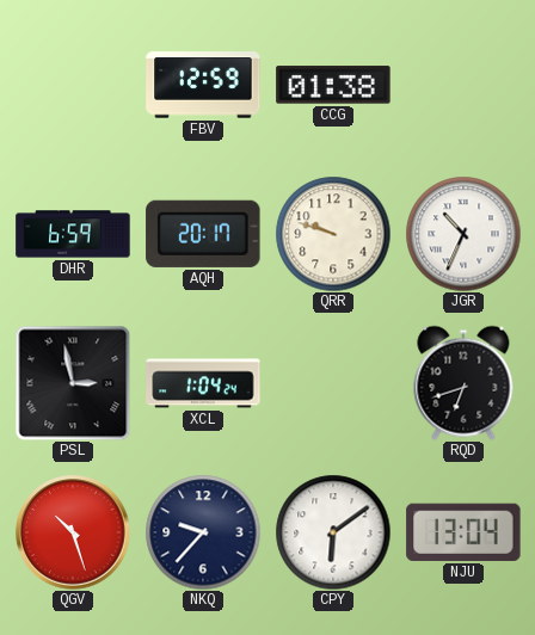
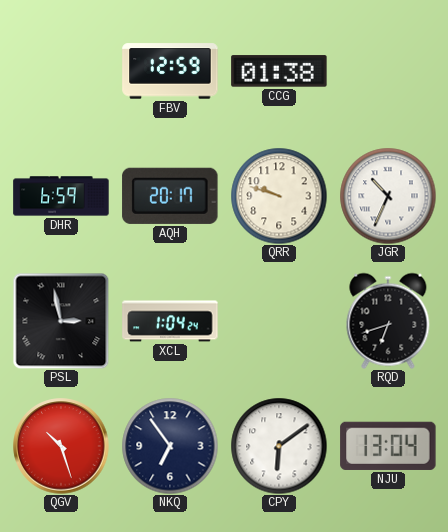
NKQ: 9:37 -> 6:54 (170, 446)
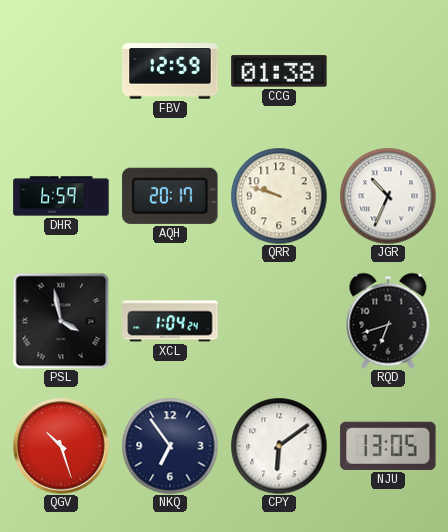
PSL: 2:58 -> 3:58 (61, 321)
NJU: 13:04 -> 13:05 (388, 446)
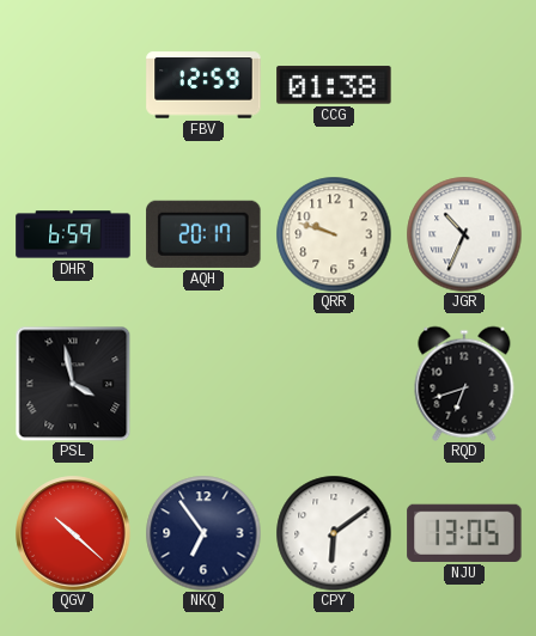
XCL: 1:04 -> none (170, 321)
QGV: 10:27 -> 10:22 (73, 533)
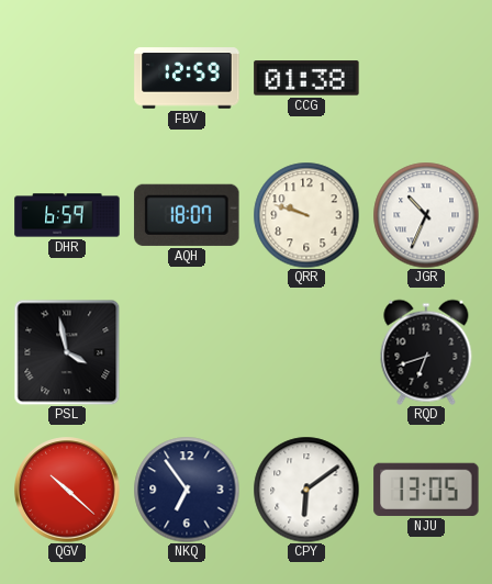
AQH: 20:17 -> 18:07 (187, 215)
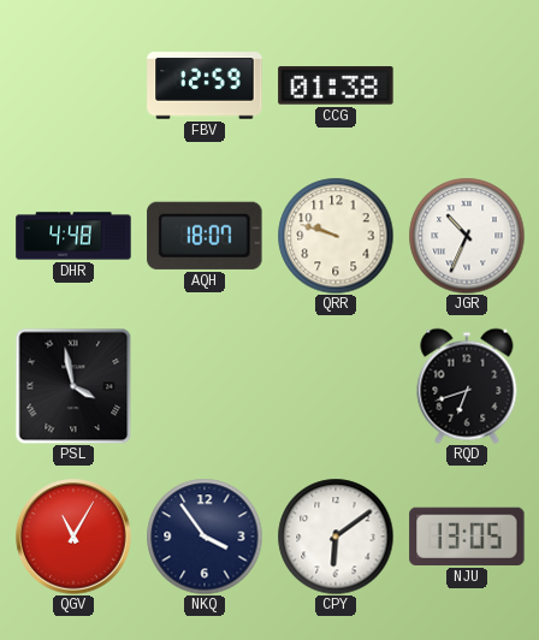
DHR: 6:59 -> 4:48 (73, 236)
QGV: 10:22 -> 11:05 (73, 537)
NKQ: 6:54 -> 3:54 (205, 537)
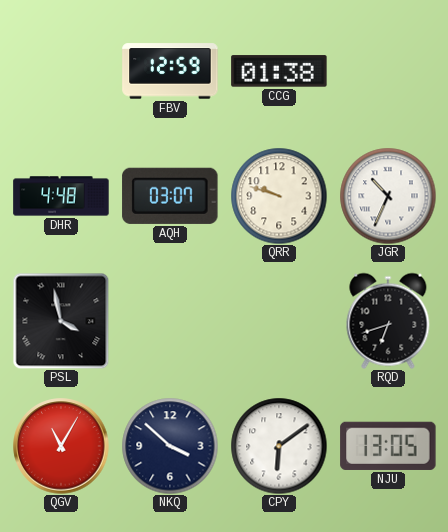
AQH: 18:07 -> 03:07 (170, 196)
NKQ: 3:54 -> 3:52 (170, 446)
